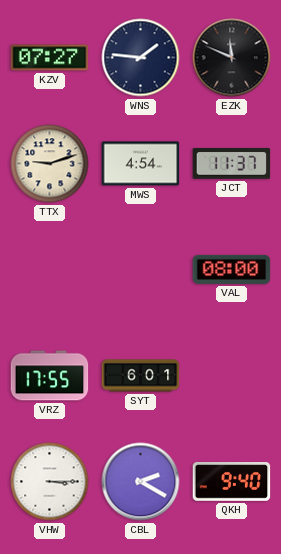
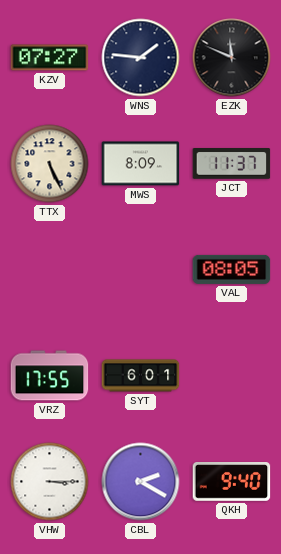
TTX: 9:12 -> 5:26 (50, 164)
MWS: 4:54 -> 8:09 (141, 164)
VAL: 08:00 -> 08:05 (232, 269)
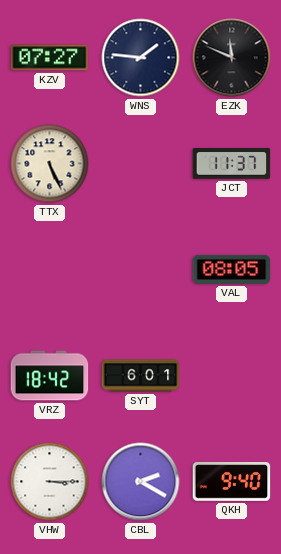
MWS: 8:09 -> none (141, 164)
VRZ: 17:55 -> 18:42 (50, 376)
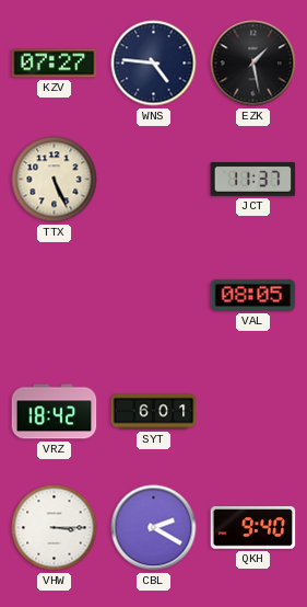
WNS: 1:46 -> 4:46 (154, 64)
EZK: 11:49 -> 1:28 (253, 64)
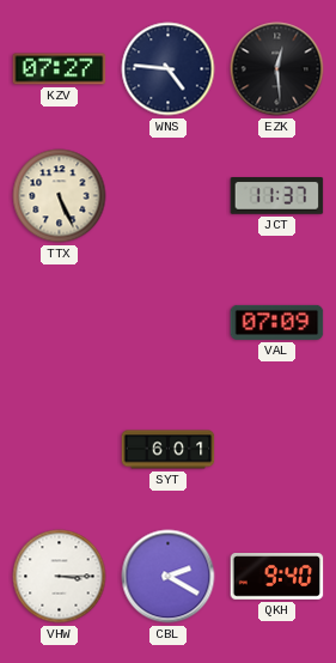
EZK: 1:28 -> 12:29 (277, 69)
VAL: 08:05 -> 07:09 (277, 322)
VRZ: 18:42 -> none (55, 412)
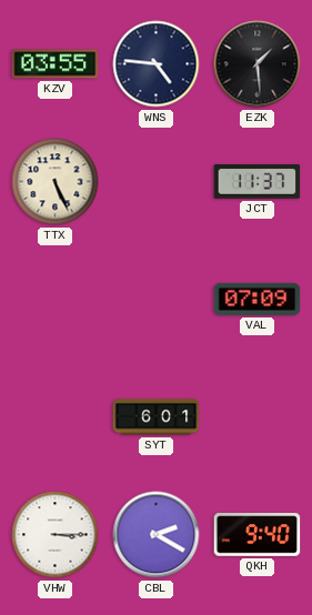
KZV: 07:27 -> 03:55 (56, 64)
EZK: 12:29 -> 1:29 (258, 64)
